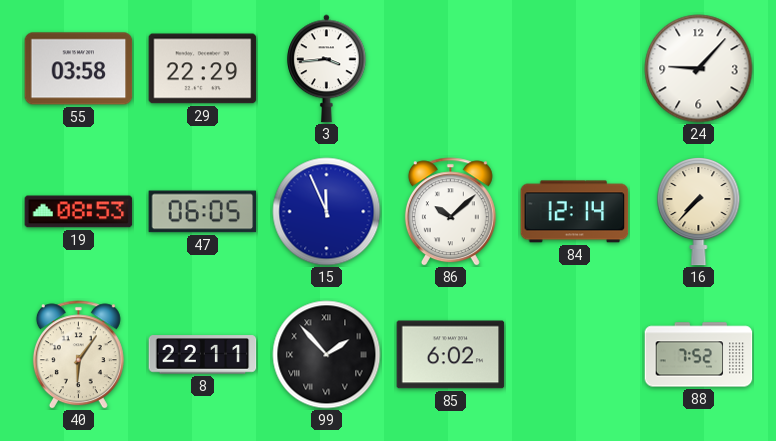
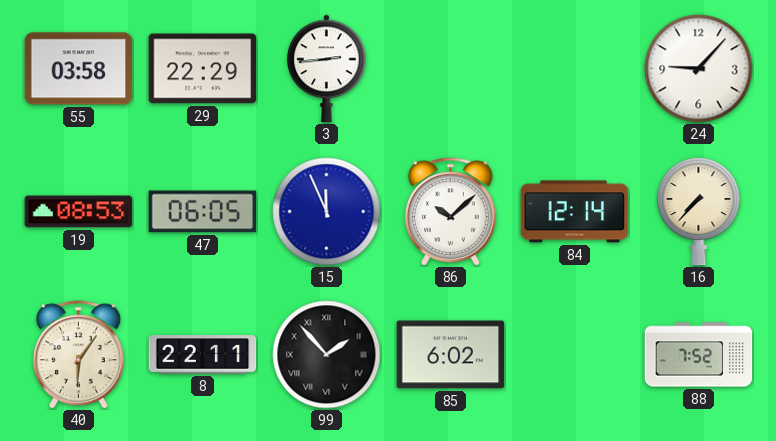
3: 3:44 -> 2:44 (327, 69)
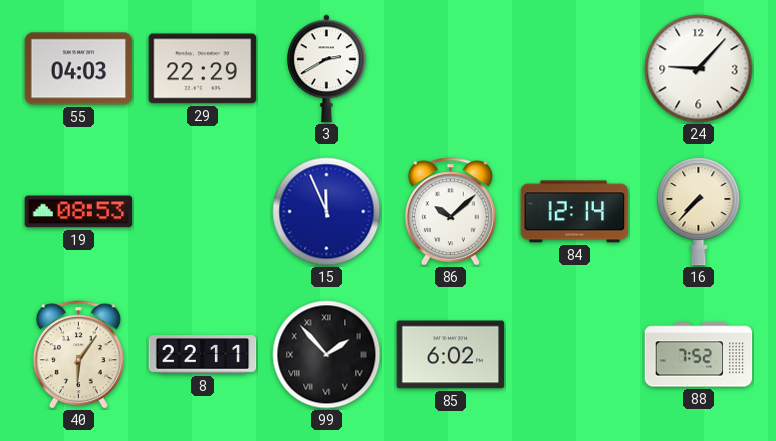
55: 03:58 -> 04:03 (79, 69)
3: 2:44 -> 2:40 (327, 69)
47: 06:05 -> none (203, 212)
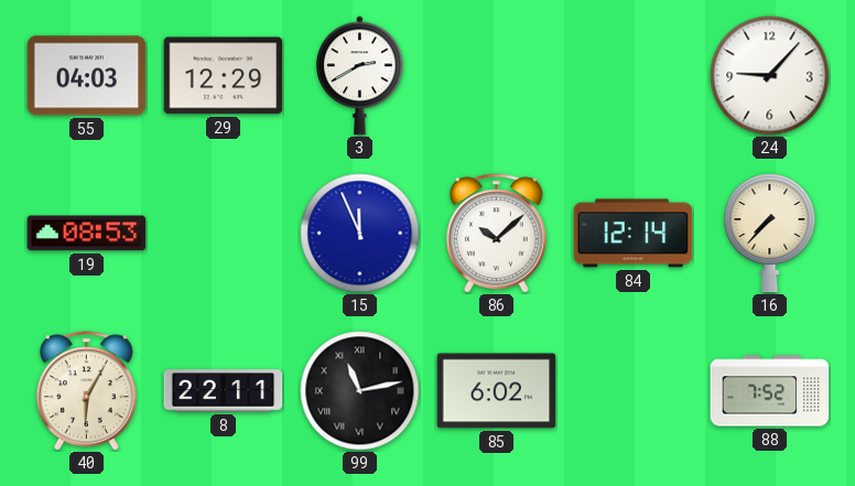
29: 22:29 -> 12:29 (224, 76)
40: 6:06 -> 6:05 (86, 391)
99: 1:53 -> 11:13 (360, 391)
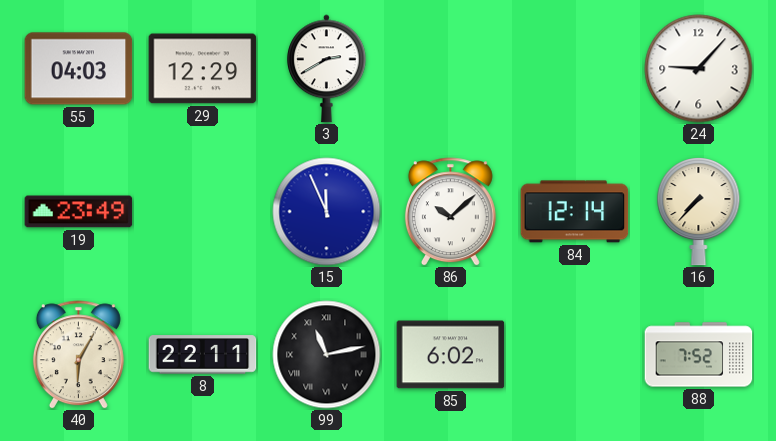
19: 08:53 -> 23:49 (79, 212)
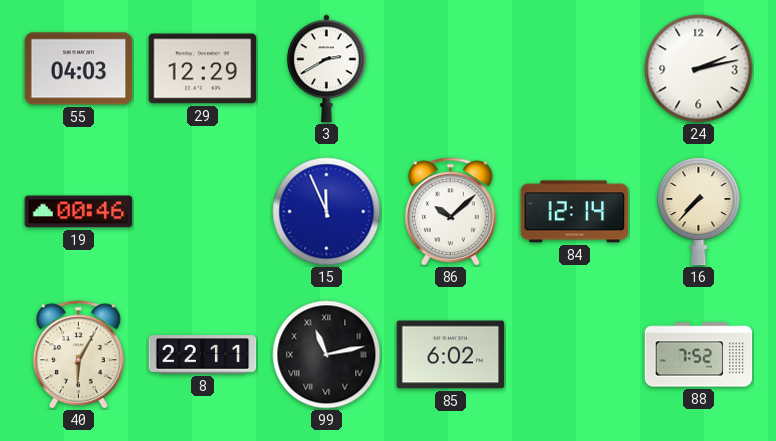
24: 9:07 -> 2:13 (699, 69)
19: 23:49 -> 00:46 (79, 212)
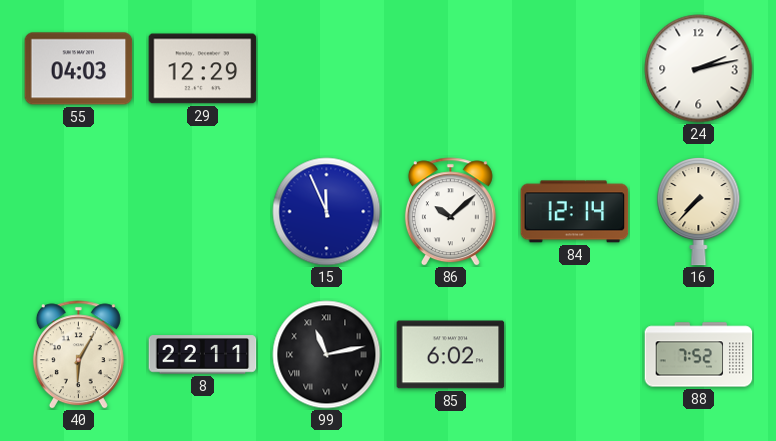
3: 2:40 -> none (327, 69)
19: 00:46 -> none (79, 212)
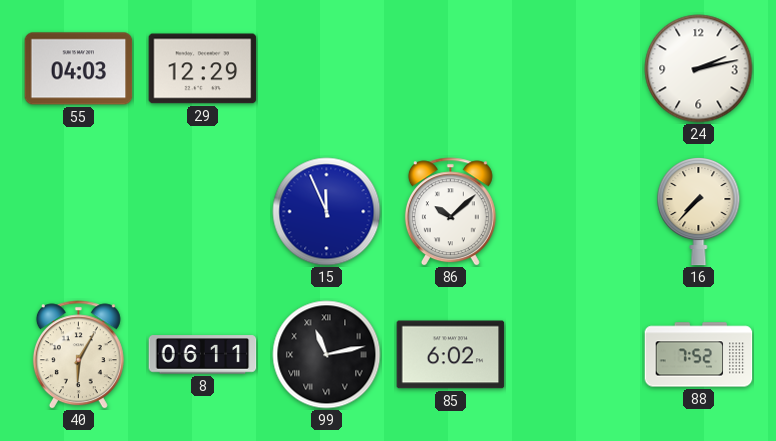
84: 12:14 -> none (575, 212)
8: 22:11 -> 06:11 (203, 355)
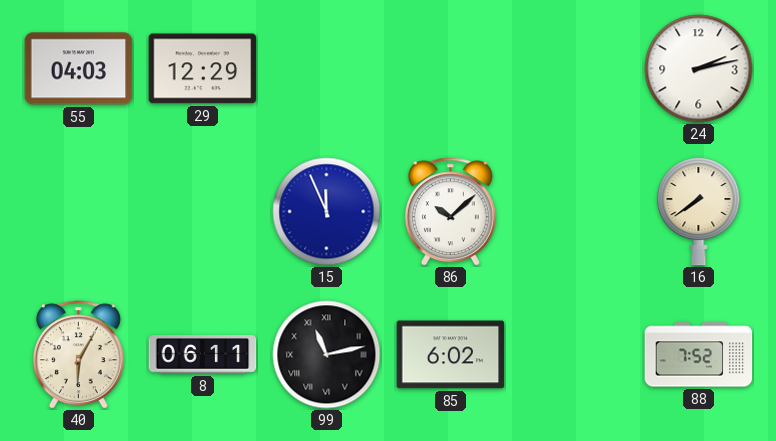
16: 7:37 -> 7:39 (699, 212)
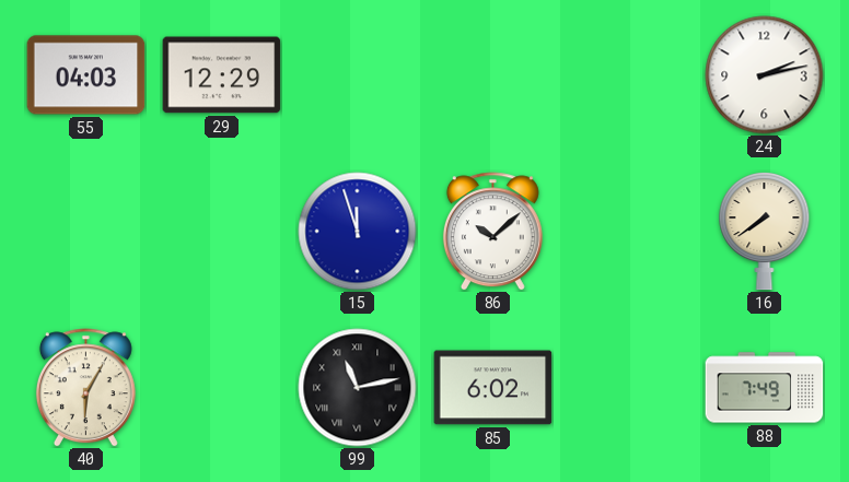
15: 11:56 -> 11:57 (358, 232)
8: 06:11 -> none (203, 355)
88: 7:52 -> 7:49 (765, 388)
